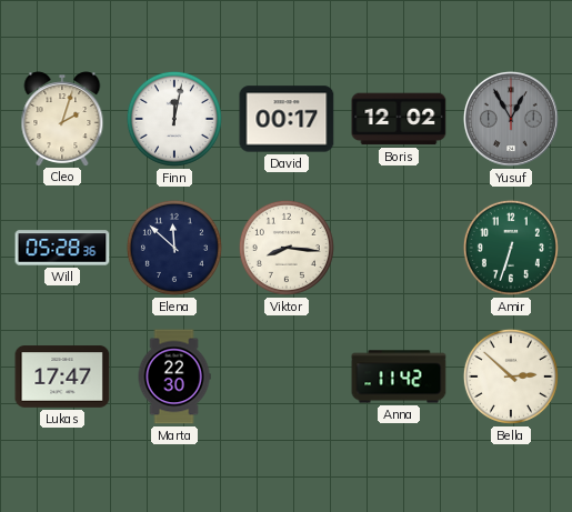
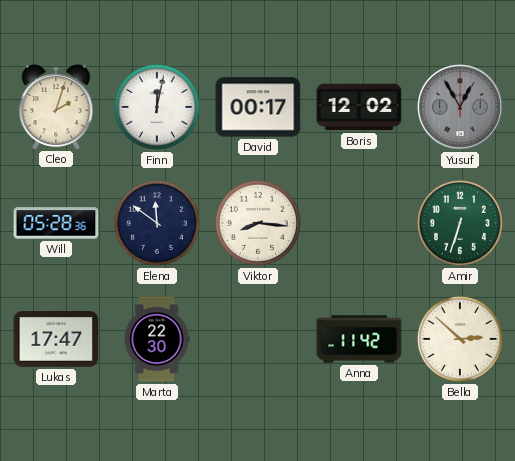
Elena: 11:52 -> 11:51 (157, 223)
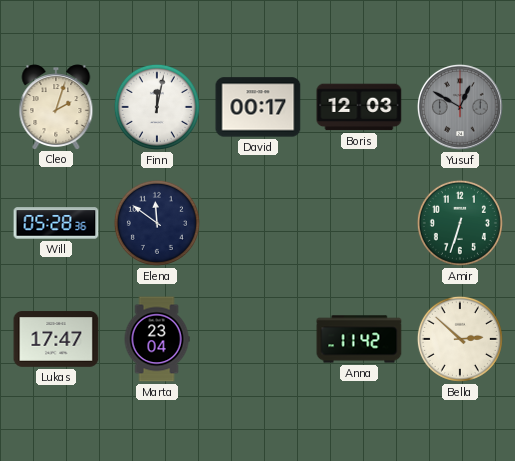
Boris: 12:02 -> 12:03 (359, 107)
Yusuf: 12:55 -> 12:50 (460, 107)
Viktor: 8:16 -> none (258, 223)
Marta: 22:30 -> 23:04 (157, 339)
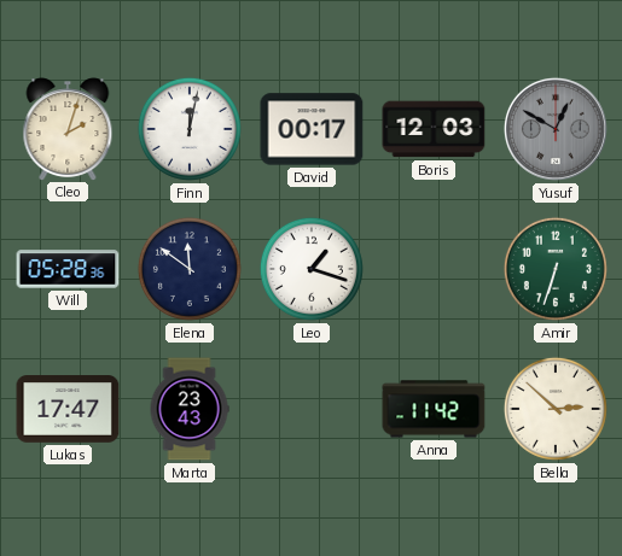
Leo: none -> 1:18 (312, 269)
Marta: 23:04 -> 23:43 (190, 409)
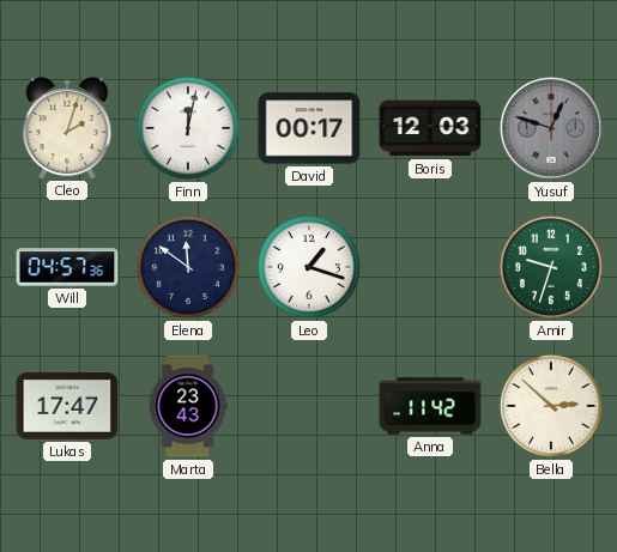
Yusuf: 12:50 -> 12:48 (551, 128)
Will: 05:28 -> 04:57 (67, 267)
Amir: 6:33 -> 9:33 (551, 267)
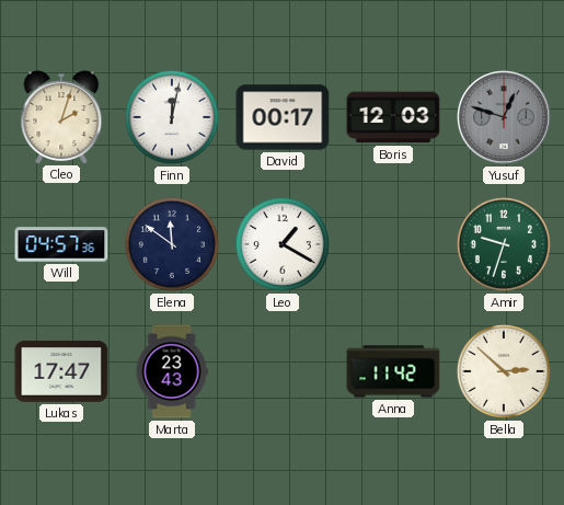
Leo: 1:18 -> 1:20 (283, 244)
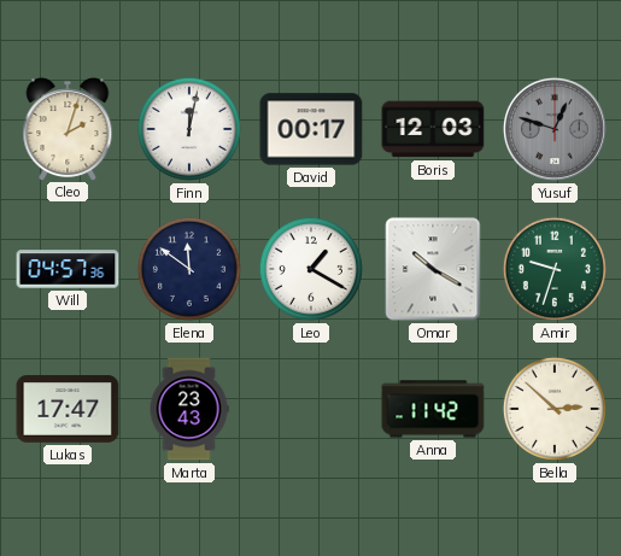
Omar: none -> 10:20 (433, 269)
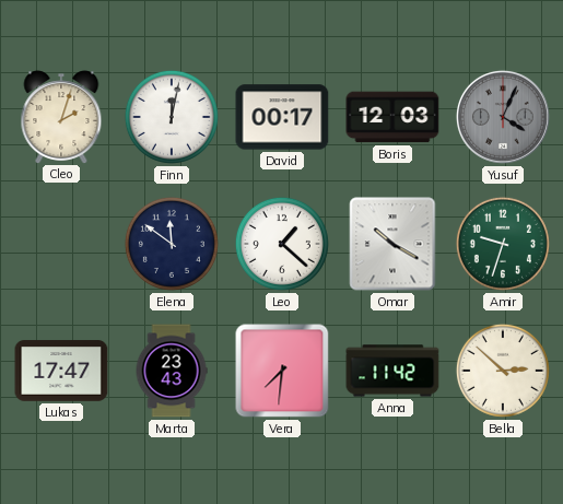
Yusuf: 12:48 -> 4:04 (503, 117)
Will: 04:57 -> none (68, 269)
Leo: 1:20 -> 1:22 (282, 244)
Vera: none -> 7:31 (282, 371)
